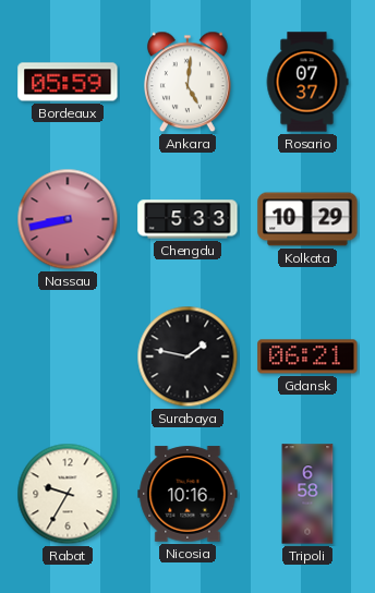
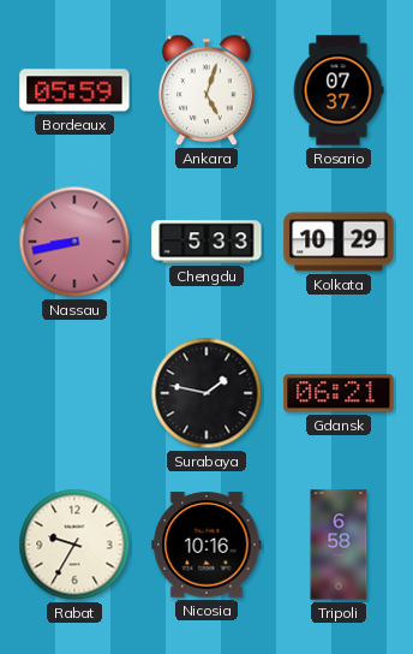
Ankara: 5:01 -> 5:03 (208, 90)
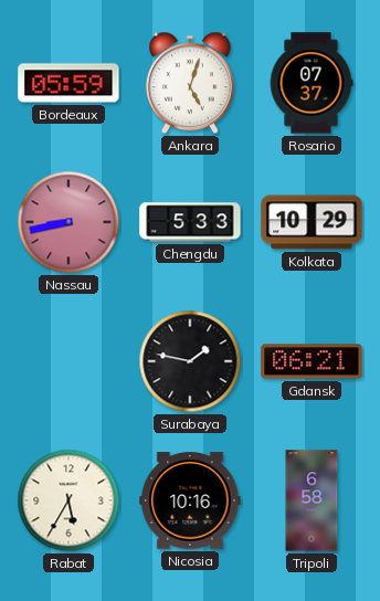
Rabat: 9:35 -> 5:35 (68, 500)
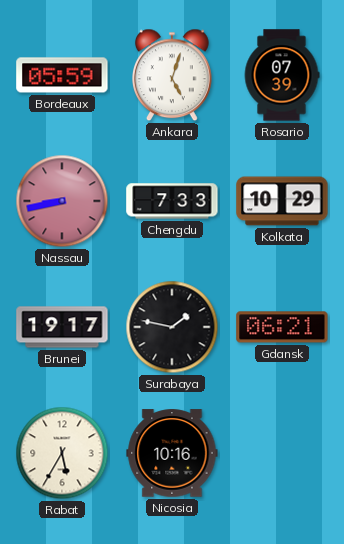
Rosario: 07:37 -> 07:39 (282, 75)
Chengdu: 5:33 -> 7:33 (172, 201)
Brunei: none -> 19:17 (62, 327)
Tripoli: 6:58 -> none (312, 500)
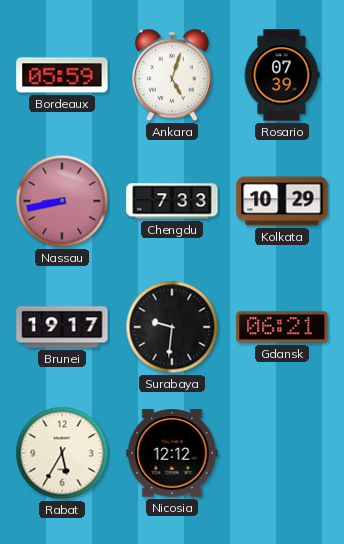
Surabaya: 1:47 -> 9:31 (172, 327)
Nicosia: 10:16 -> 12:12 (172, 453)
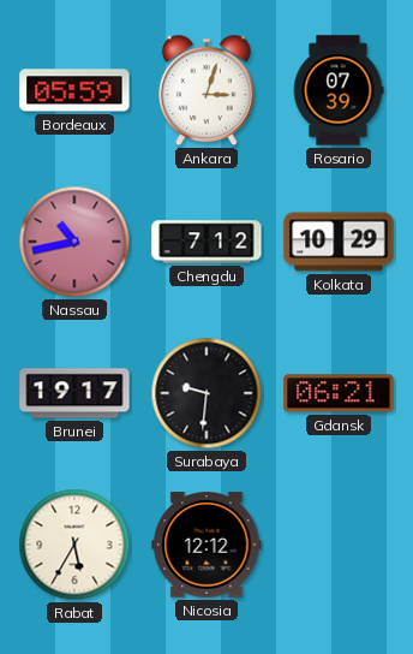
Ankara: 5:03 -> 3:03 (208, 90)
Nassau: 8:43 -> 10:43 (74, 242)
Chengdu: 7:33 -> 7:12 (206, 242)
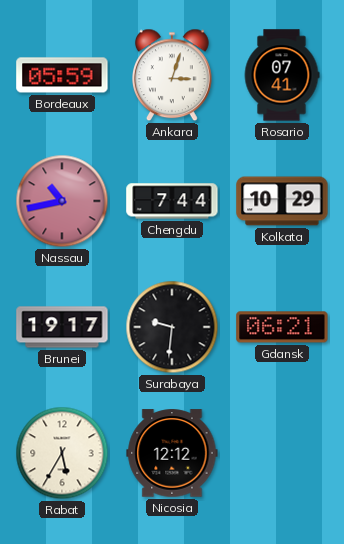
Rosario: 07:39 -> 07:41 (282, 75)
Chengdu: 7:12 -> 7:44 (172, 201)
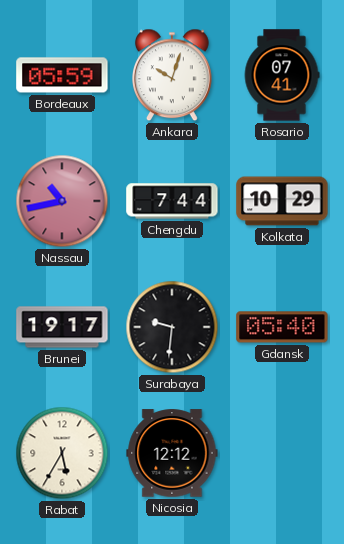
Ankara: 3:03 -> 10:03 (173, 75)
Gdansk: 06:21 -> 05:40 (282, 327)
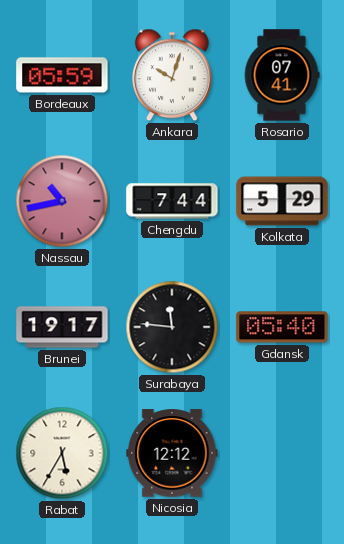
Kolkata: 10:29 -> 5:29 (282, 201)
Surabaya: 9:31 -> 11:46 (172, 327)
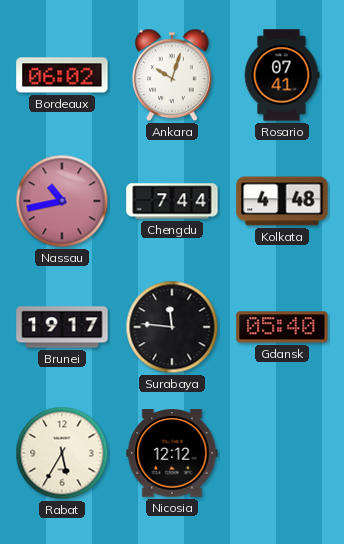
Bordeaux: 05:59 -> 06:02 (62, 75)
Kolkata: 5:29 -> 4:48 (282, 201)
